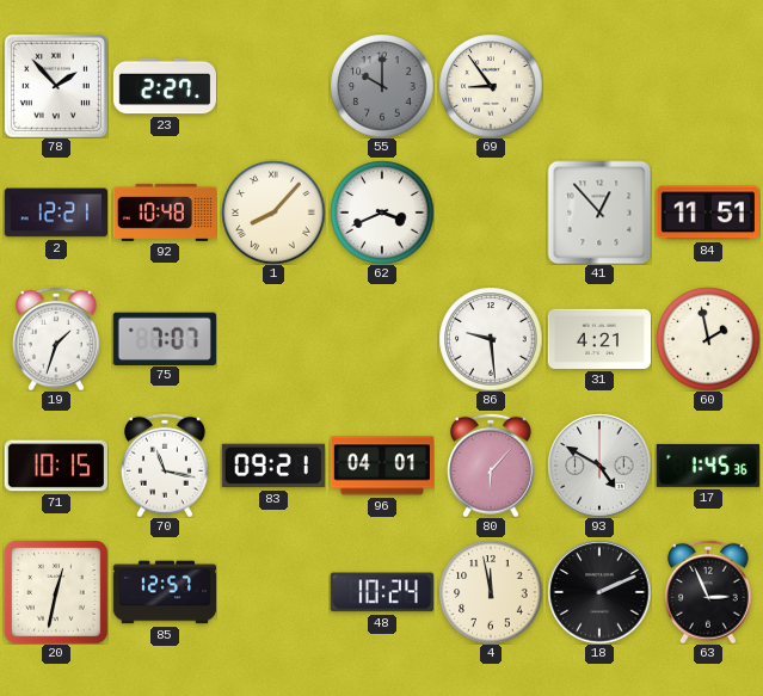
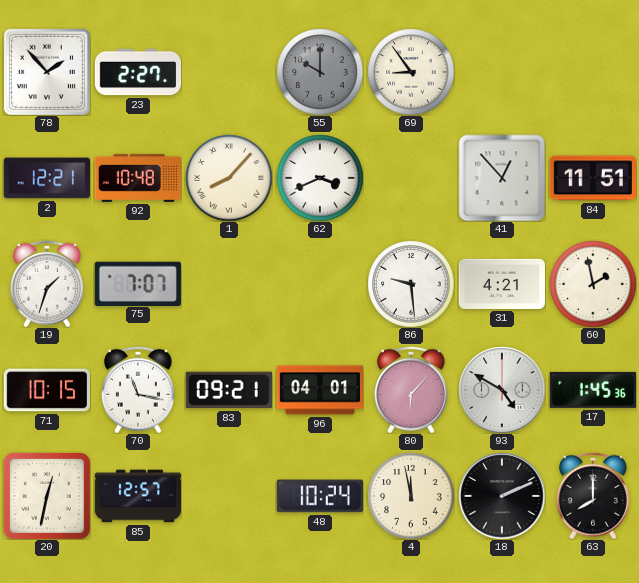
63: 2:56 -> 8:00 (593, 496)
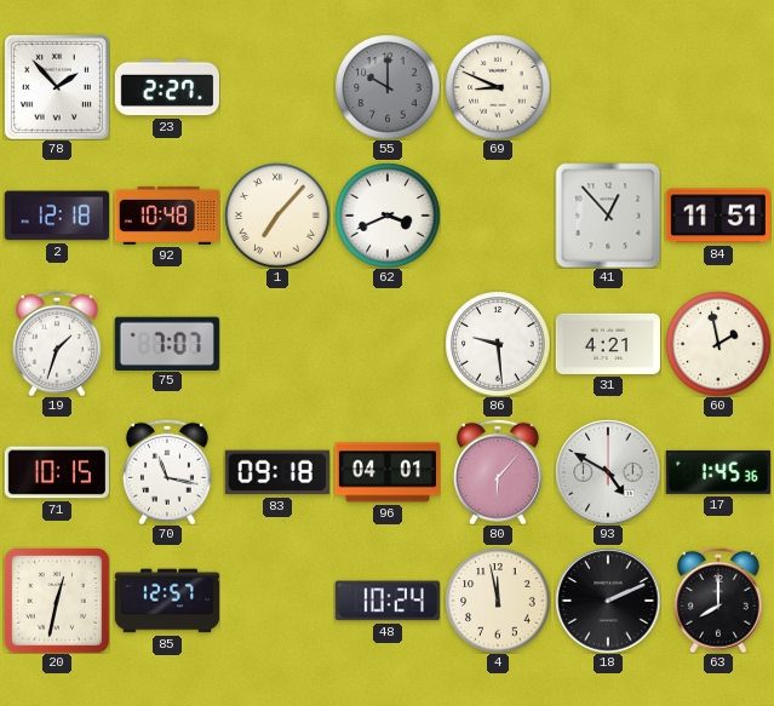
69: 8:54 -> 8:49 (498, 87)
2: 12:21 -> 12:18 (56, 216)
1: 8:07 -> 7:07 (277, 216)
83: 09:21 -> 09:18 (277, 472)
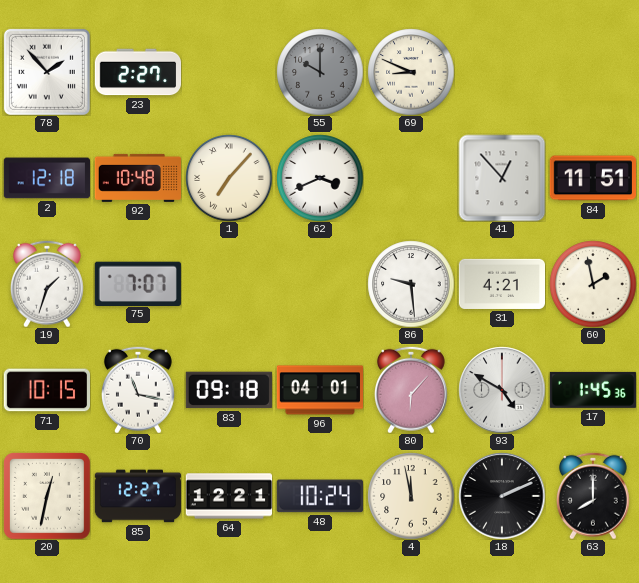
85: 12:57 -> 12:27 (138, 496)
64: none -> 12:21 (229, 496)
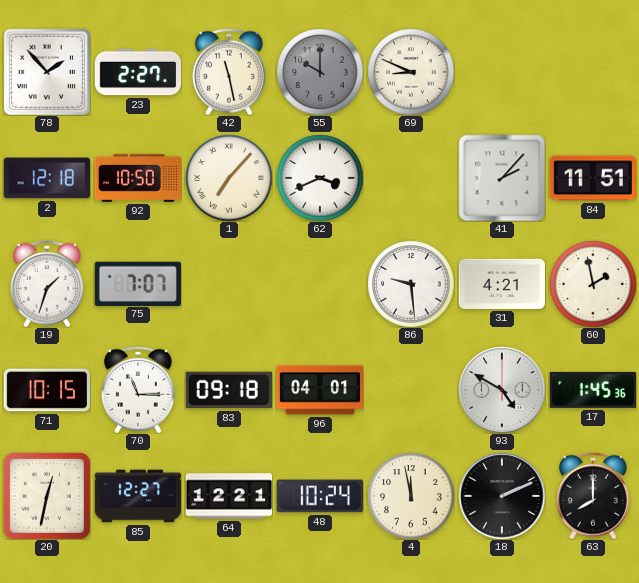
42: none -> 11:28 (229, 72)
92: 10:48 -> 10:50 (137, 178)
41: 12:53 -> 2:07 (502, 178)
70: 11:17 -> 11:15 (138, 390)
80: 6:07 -> none (411, 390)
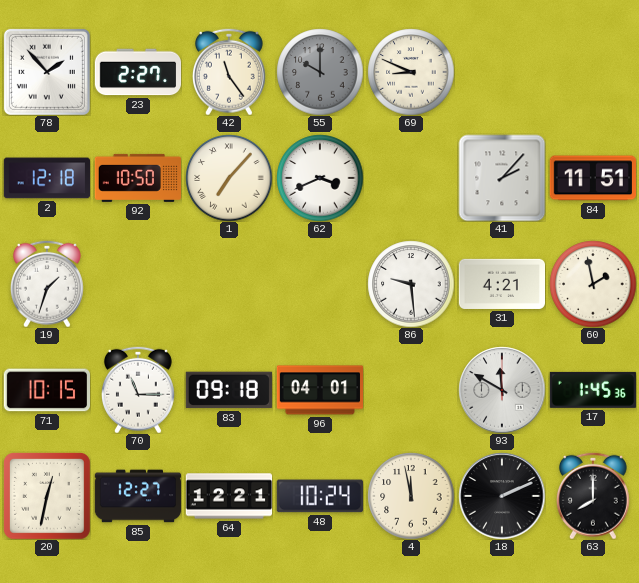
42: 11:28 -> 11:24 (229, 72)
75: 7:07 -> none (138, 283)
93: 4:50 -> 11:50 (502, 390)
